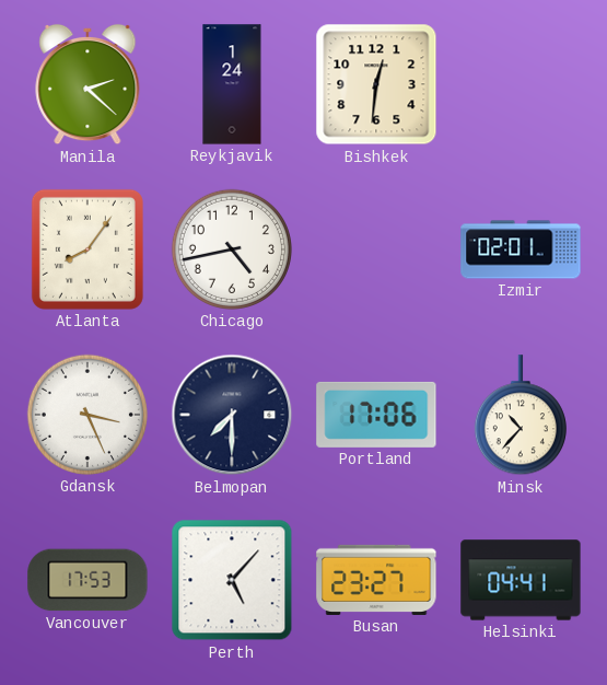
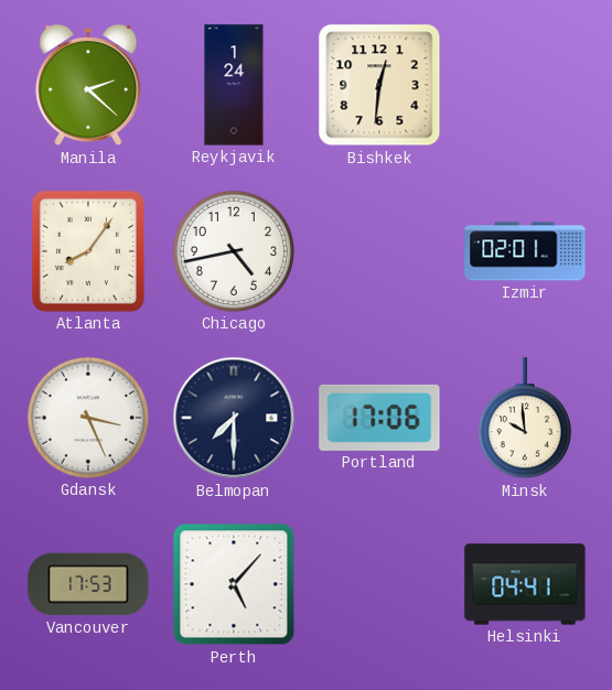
Minsk: 10:37 -> 9:59 (525, 419)
Busan: 23:27 -> none (376, 580)
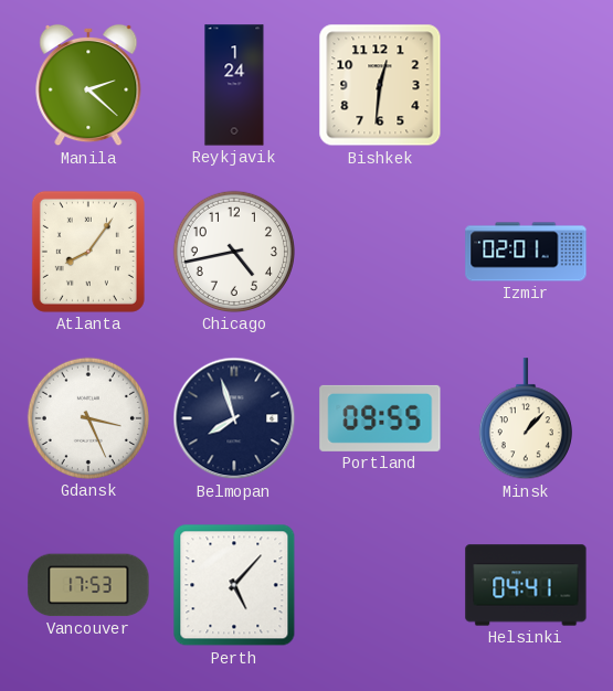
Belmopan: 7:30 -> 7:57 (234, 418)
Portland: 17:06 -> 09:55 (380, 418)
Minsk: 9:59 -> 1:07 (526, 419)
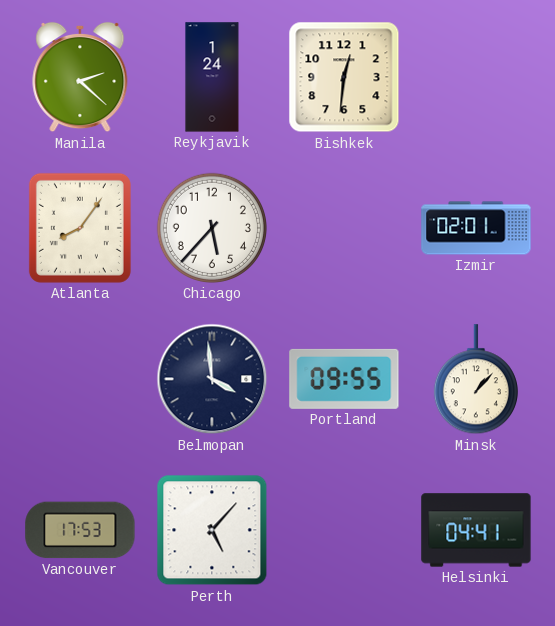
Chicago: 4:43 -> 5:37 (212, 228)
Gdansk: 3:26 -> none (88, 418)
Belmopan: 7:57 -> 3:59 (212, 379)
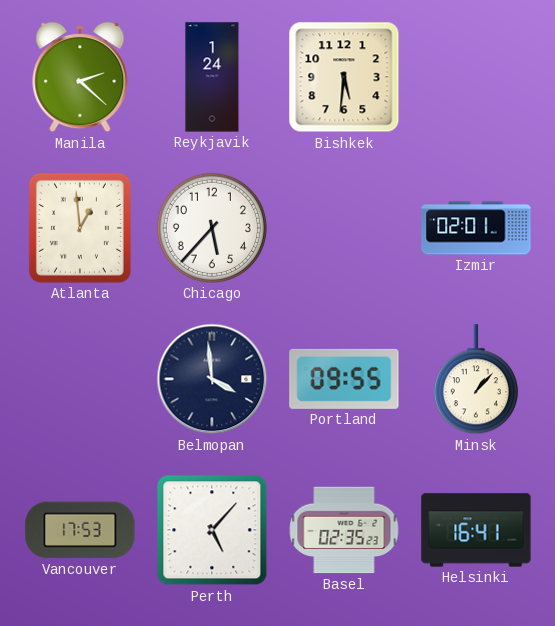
Bishkek: 12:31 -> 5:31 (344, 77)
Atlanta: 8:06 -> 12:59 (80, 228)
Basel: none -> 02:35 (344, 530)
Helsinki: 04:41 -> 16:41 (476, 530)
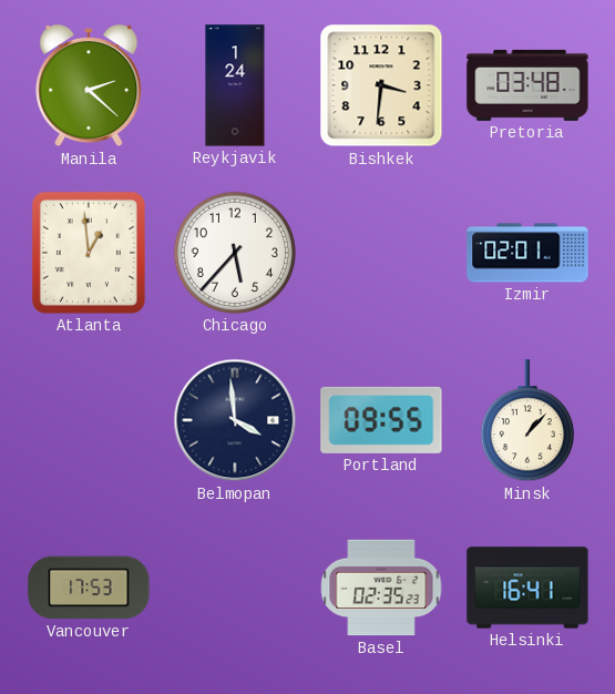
Bishkek: 5:31 -> 3:31 (381, 85)
Pretoria: none -> 03:48 (527, 85)
Perth: 5:07 -> none (212, 530)
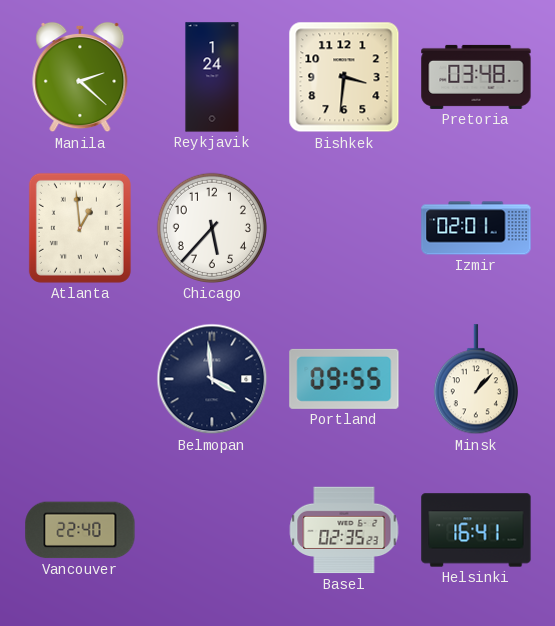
Vancouver: 17:53 -> 22:40 (80, 530)
